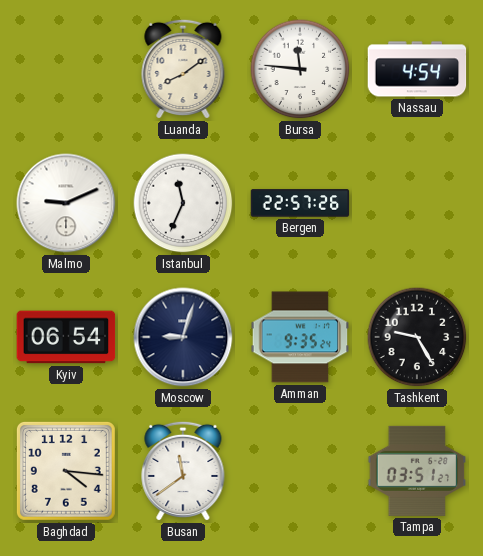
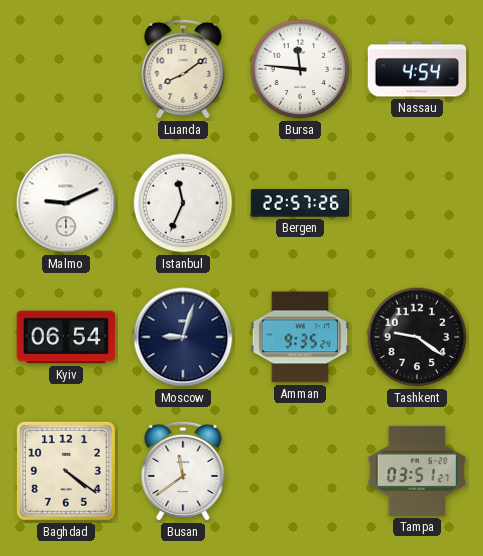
Tashkent: 9:25 -> 9:21 (417, 337)
Baghdad: 4:16 -> 4:21 (66, 471)
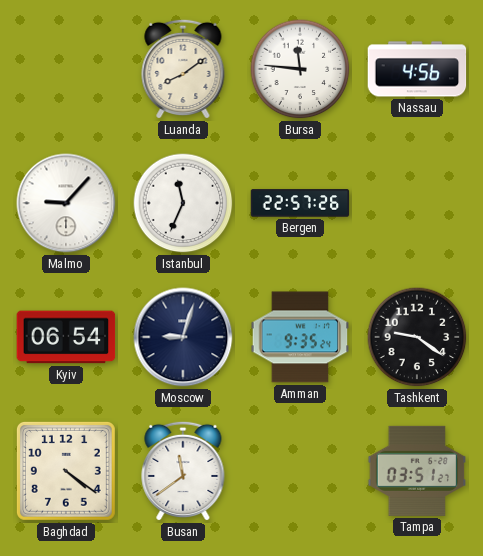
Nassau: 4:54 -> 4:56 (417, 69)
Malmo: 9:11 -> 9:07 (66, 203)
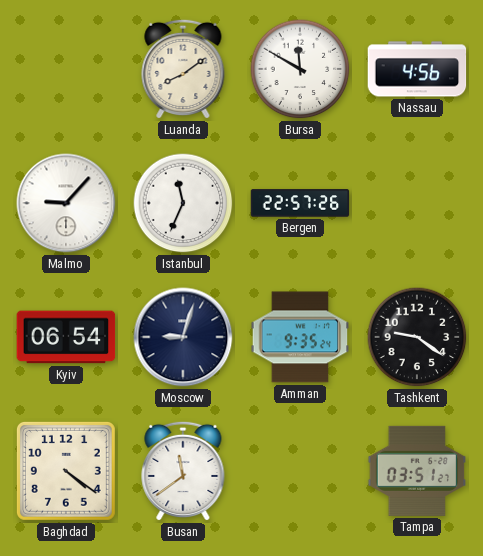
Bursa: 11:46 -> 11:50 (300, 69)
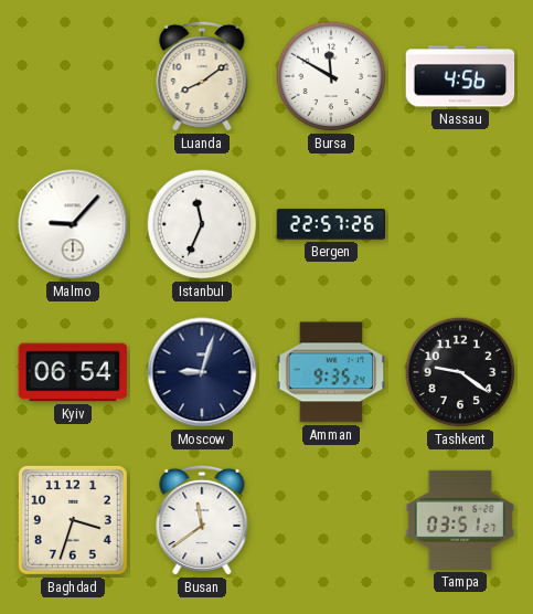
Baghdad: 4:21 -> 3:33 (73, 520)
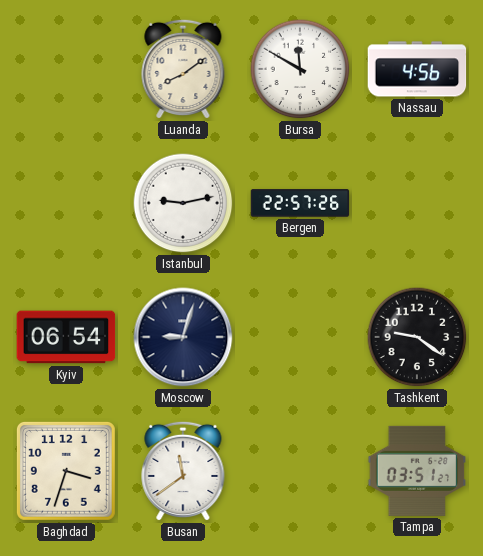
Malmo: 9:07 -> none (73, 224)
Istanbul: 11:34 -> 9:13 (183, 203)
Amman: 9:35 -> none (331, 372)
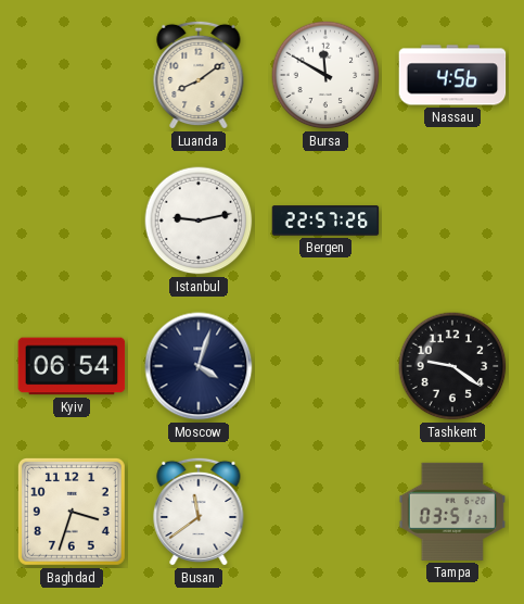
Moscow: 9:03 -> 4:03 (199, 366)
